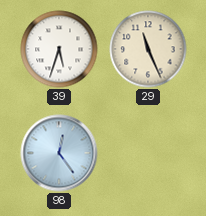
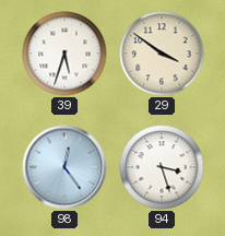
29: 11:26 -> 3:51 (162, 54)
94: none -> 3:27 (162, 167)
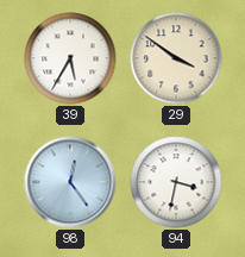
39: 5:33 -> 5:35 (70, 58)
94: 3:27 -> 3:32 (176, 182)
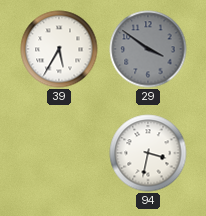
29 dial: cream -> grey (148, 49)
98: 12:24 -> none (70, 182)
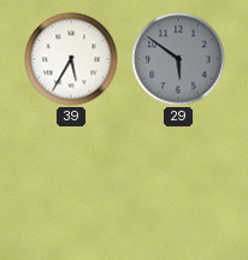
29: 3:51 -> 5:51 (178, 59)
94: 3:32 -> none (148, 153)
